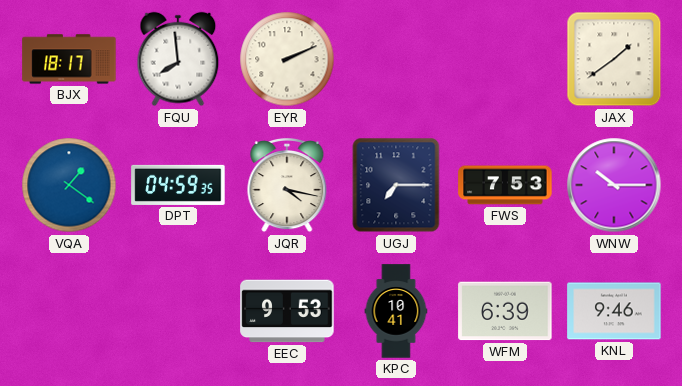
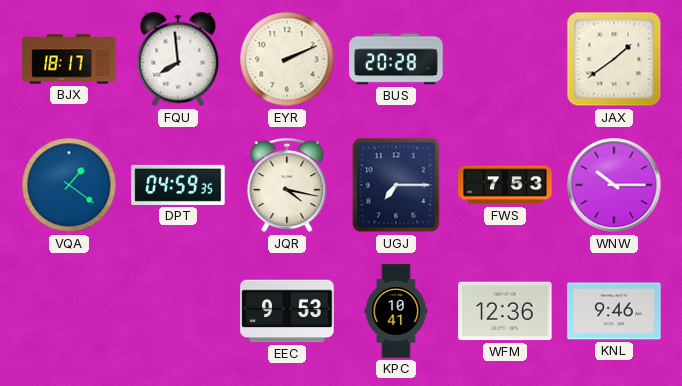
BUS: none -> 20:28 (396, 59)
WFM: 6:39 -> 12:36 (505, 311)
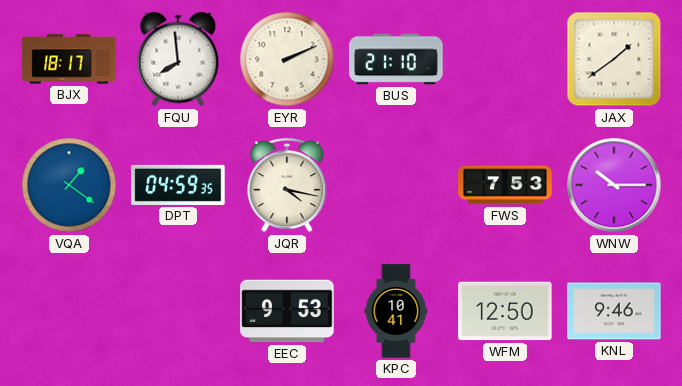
BUS: 20:28 -> 21:10 (396, 59)
UGJ: 7:15 -> none (396, 185)
WFM: 12:36 -> 12:50 (505, 311)
